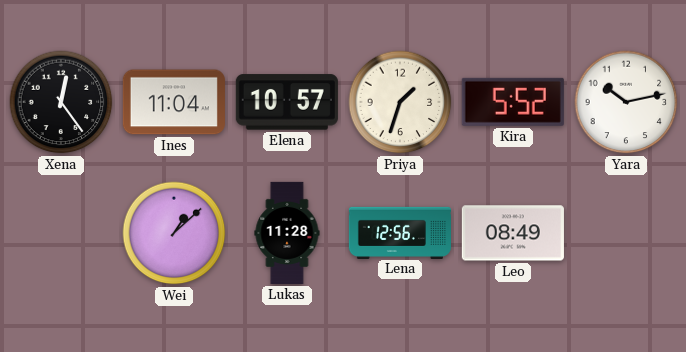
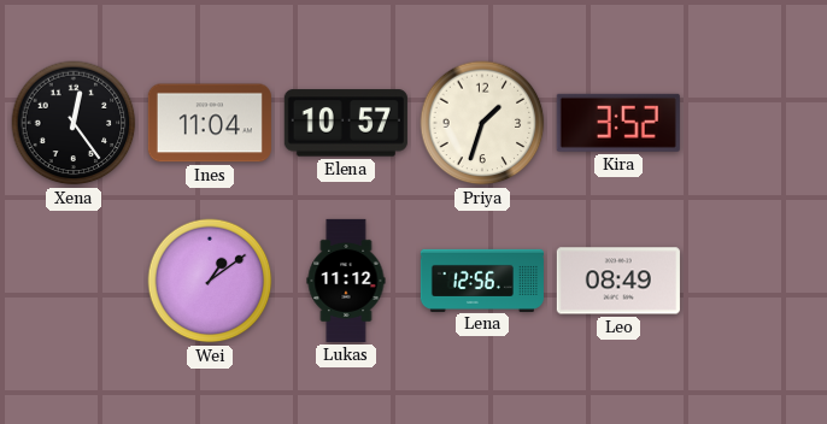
Kira: 5:52 -> 3:52 (618, 123)
Yara: 10:13 -> none (626, 102)
Wei: 1:08 -> 1:09 (210, 281)
Lukas: 11:28 -> 11:12 (346, 281)
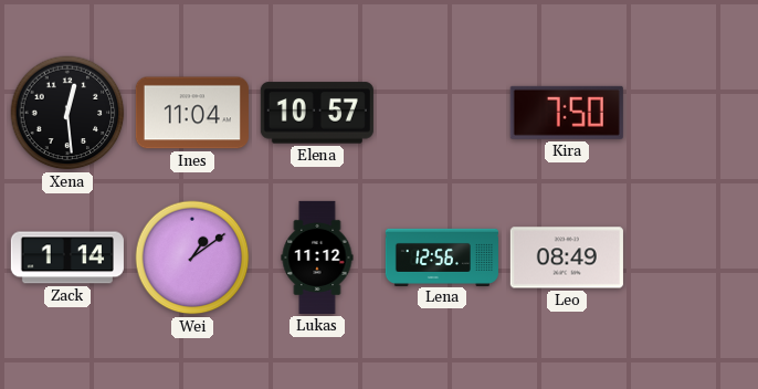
Xena: 12:24 -> 12:29 (67, 113)
Priya: 1:33 -> none (482, 123)
Kira: 3:52 -> 7:50 (567, 113)
Zack: none -> 1:14 (67, 257)
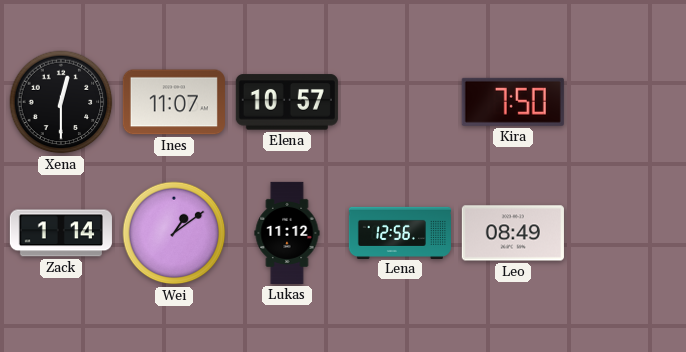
Xena: 12:29 -> 12:30 (61, 102)
Ines: 11:04 -> 11:07 (174, 102)
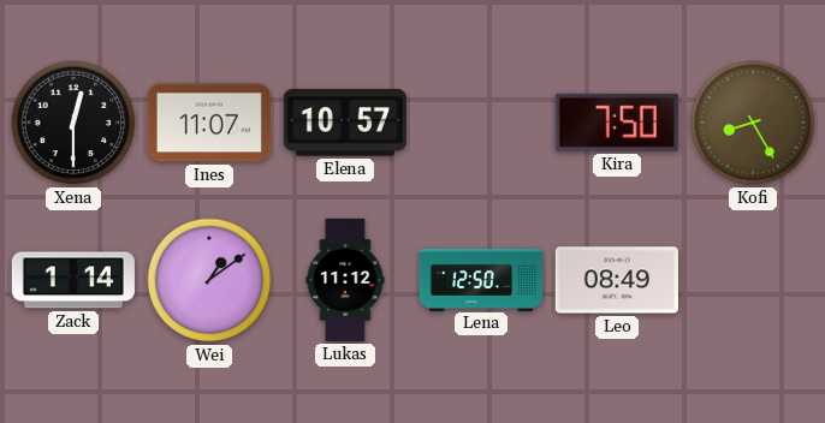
Kofi: none -> 8:25 (753, 123)
Lena: 12:56 -> 12:50 (481, 279)
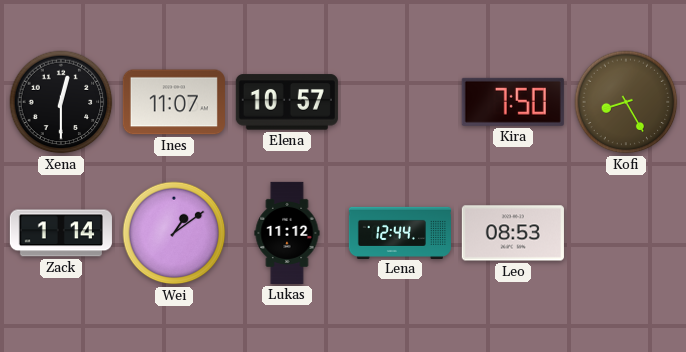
Lena: 12:50 -> 12:44 (400, 232)
Leo: 08:49 -> 08:53 (513, 233)
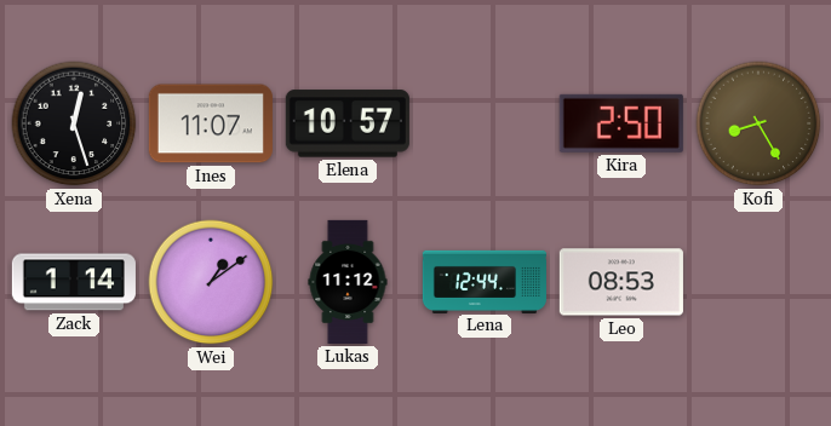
Xena: 12:30 -> 12:27 (74, 123)
Kira: 7:50 -> 2:50 (621, 123)
